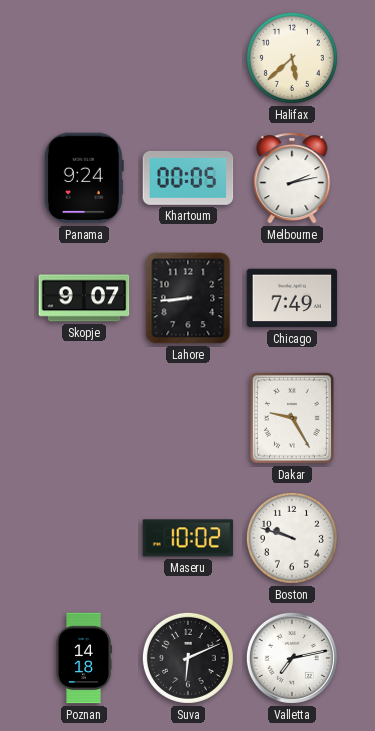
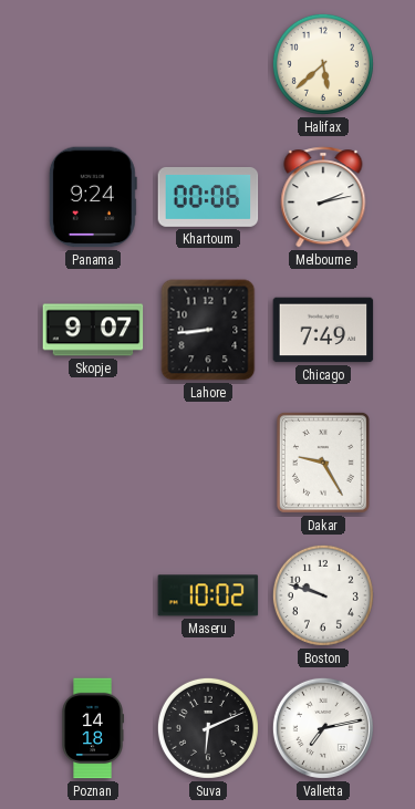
Khartoum: 00:05 -> 00:06 (208, 197)
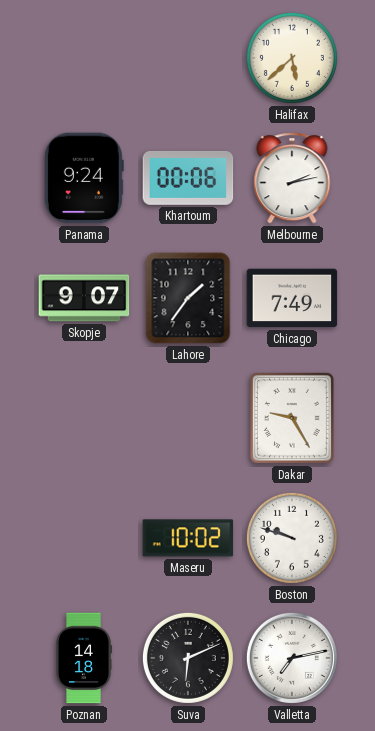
Lahore: 8:44 -> 1:36 (188, 298)
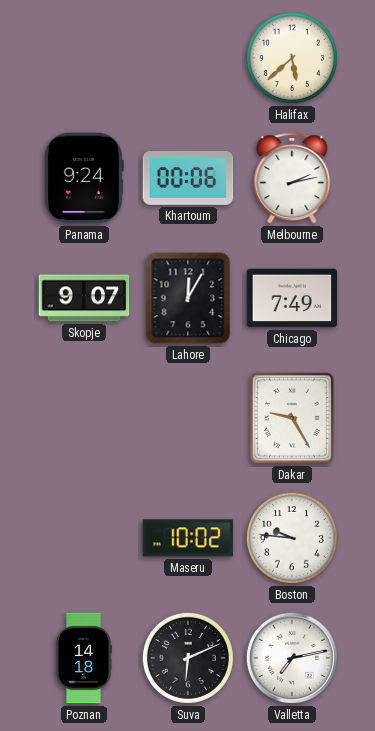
Lahore: 1:36 -> 12:05 (188, 298)
Boston: 9:48 -> 9:46 (292, 538)
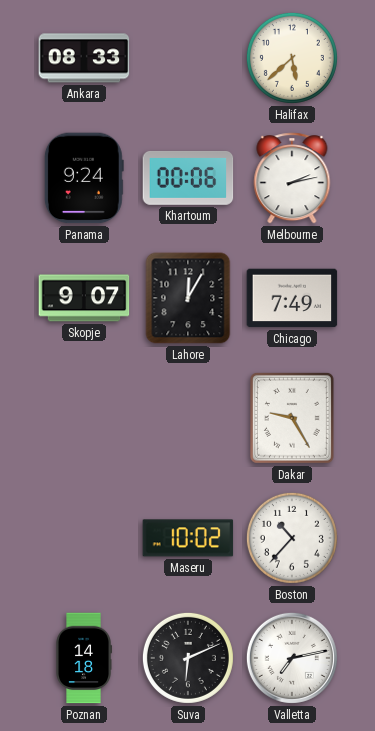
Ankara: none -> 08:33 (84, 58)
Boston: 9:46 -> 10:37 (292, 538)
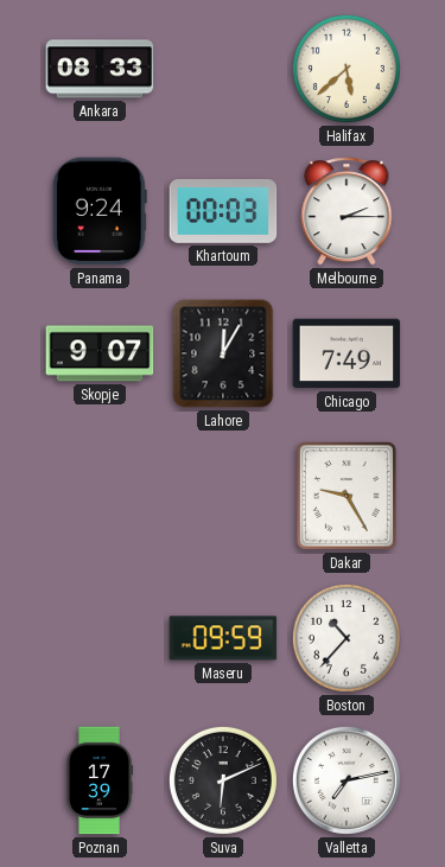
Khartoum: 00:06 -> 00:03 (223, 211)
Melbourne: 2:13 -> 2:15 (347, 211)
Maseru: 10:02 -> 09:59 (223, 638)
Poznan: 14:18 -> 17:39 (98, 780)
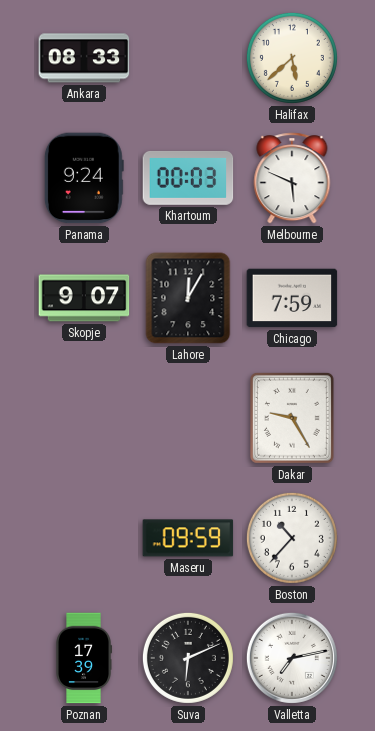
Melbourne: 2:15 -> 5:49 (292, 178)
Chicago: 7:49 -> 7:59 (292, 298)
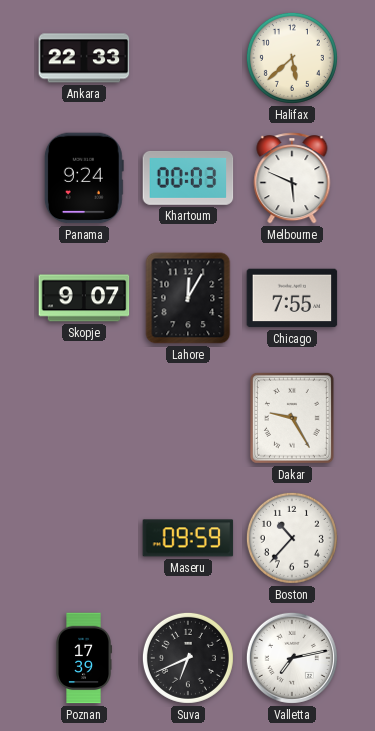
Ankara: 08:33 -> 22:33 (84, 58)
Chicago: 7:59 -> 7:55 (292, 298)
Suva: 6:11 -> 6:41 (188, 658)
